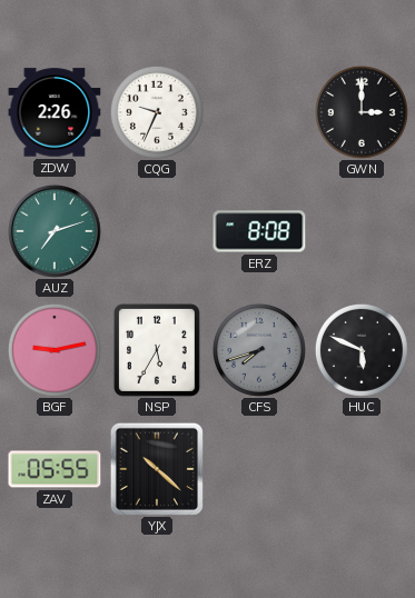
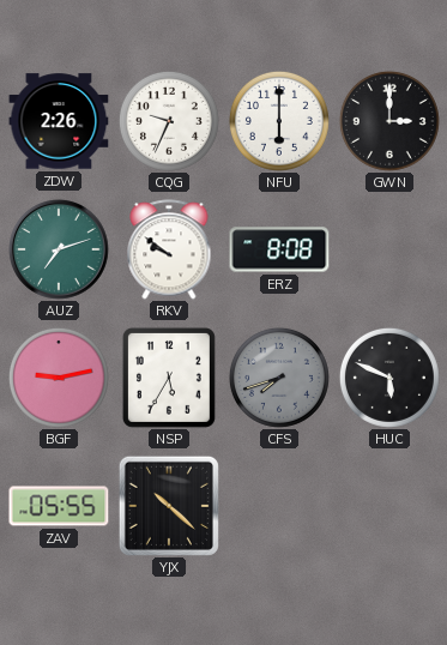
NFU: none -> 6:00 (279, 121)
RKV: none -> 9:51 (169, 249)
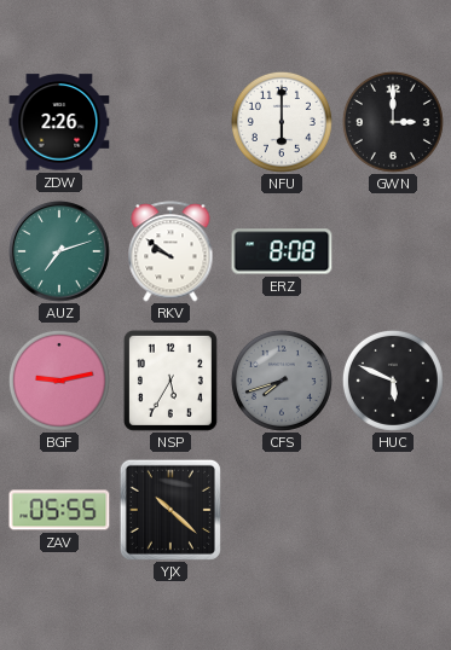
CQG: 9:34 -> none (169, 121)
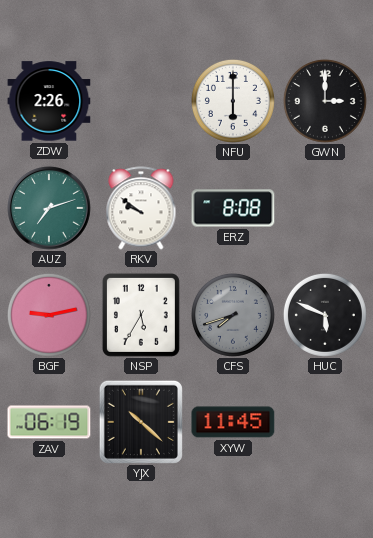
ZAV: 05:55 -> 06:19 (49, 422)
XYW: none -> 11:45 (233, 422)
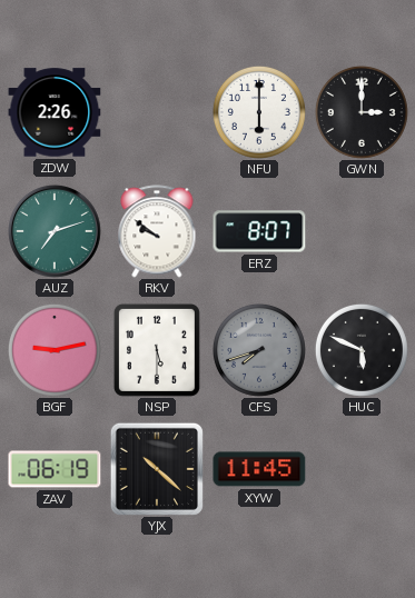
ERZ: 8:08 -> 8:07 (259, 231)
NSP: 5:35 -> 5:30 (157, 350)
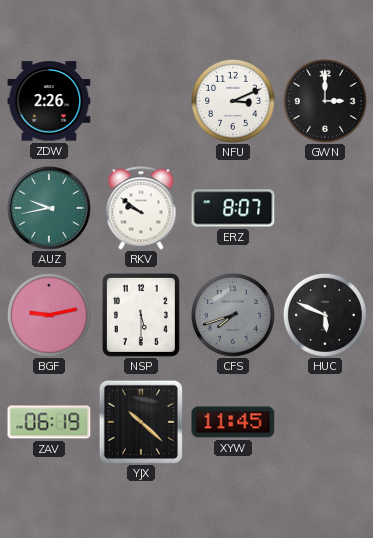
NFU: 6:00 -> 3:11 (233, 101)
AUZ: 7:12 -> 9:43 (50, 209)
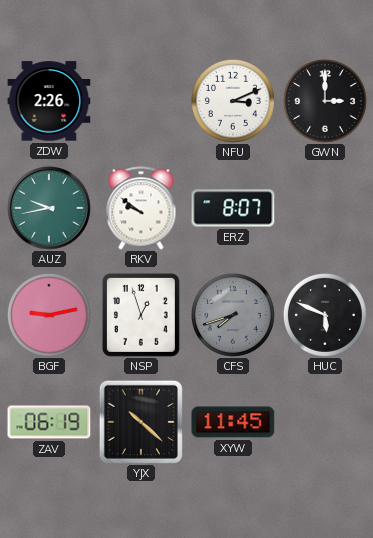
NSP: 5:30 -> 12:57 (141, 315)
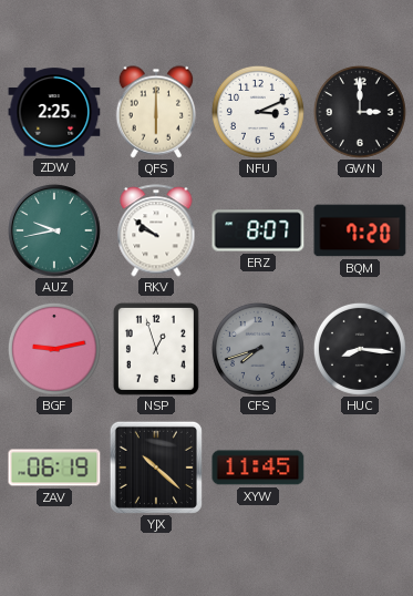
ZDW: 2:26 -> 2:25 (54, 112)
QFS: none -> 6:00 (156, 112)
BQM: none -> 7:20 (360, 230)
HUC: 5:49 -> 8:16 (360, 349)
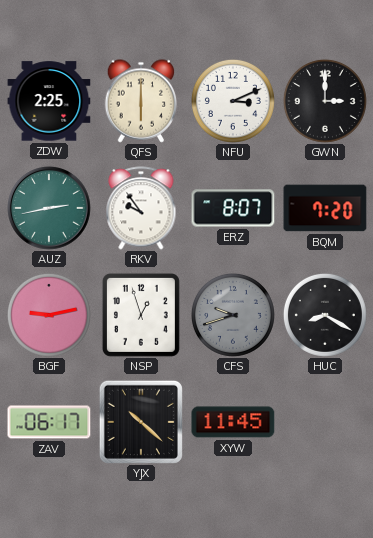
AUZ: 9:43 -> 2:43 (50, 209)
RKV: 9:51 -> 9:54 (141, 208)
CFS: 7:42 -> 9:42 (233, 315)
HUC: 8:16 -> 8:20 (325, 315)
ZAV: 06:19 -> 06:17 (49, 422)
